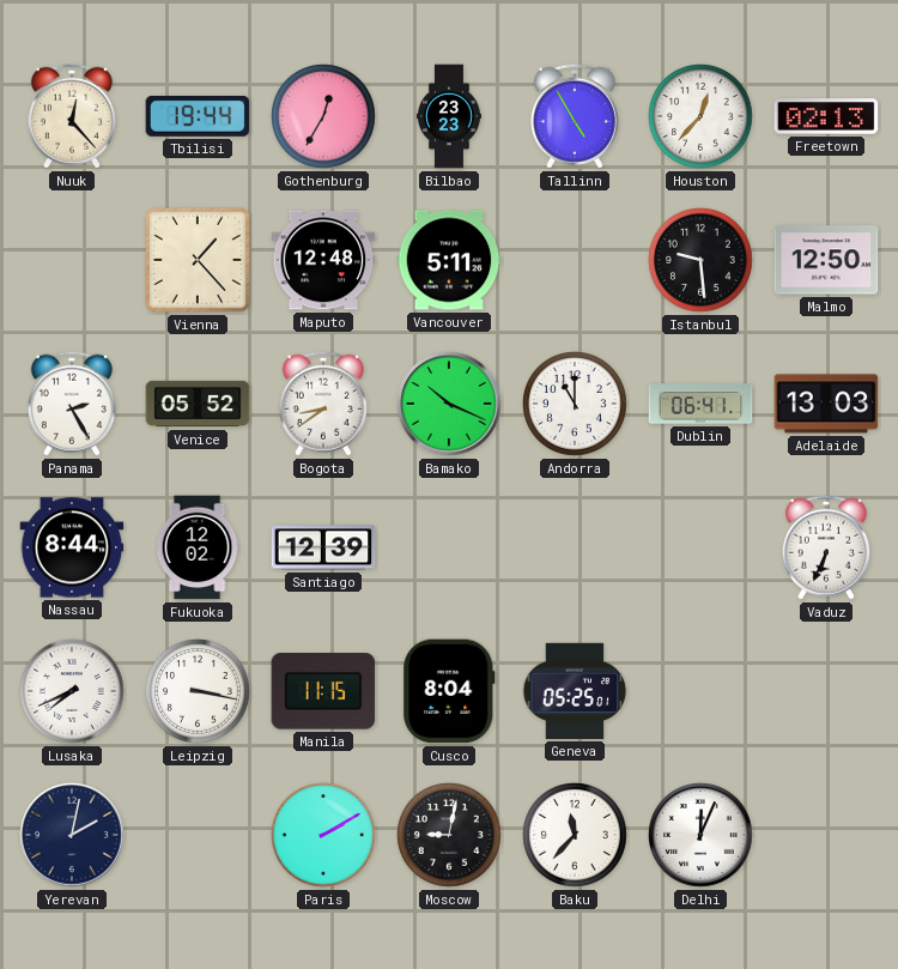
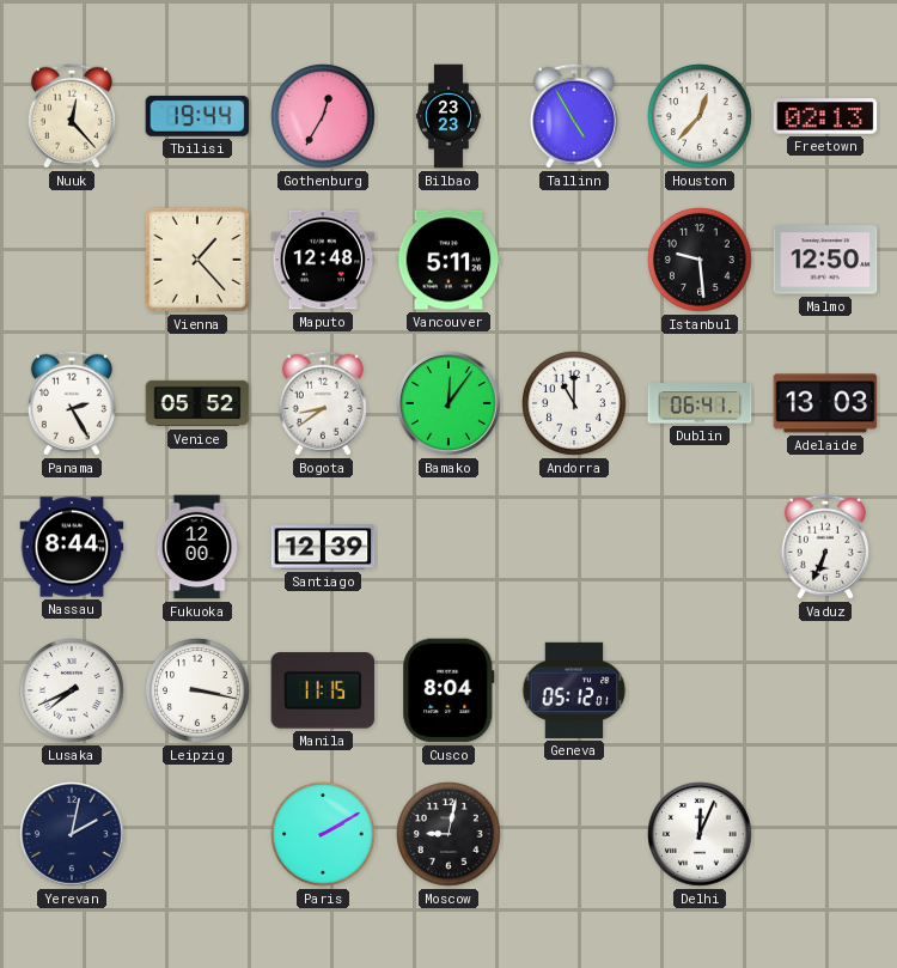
Bamako: 10:19 -> 12:06 (448, 403)
Fukuoka: 12:02 -> 12:00 (197, 547)
Geneva: 05:25 -> 05:12 (574, 690)
Baku: 11:37 -> none (576, 836)
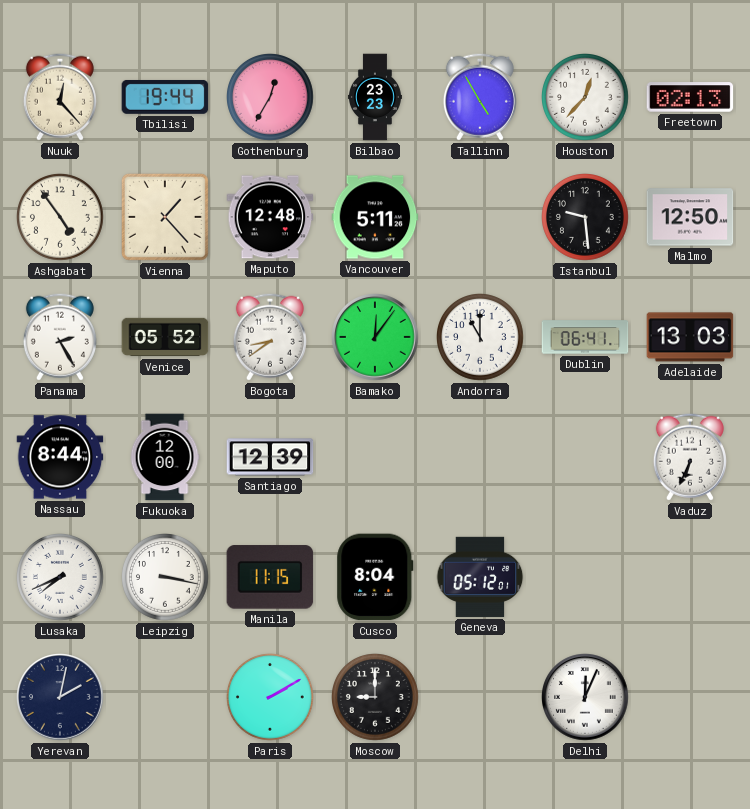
Ashgabat: none -> 4:54 (61, 218)
Moscow: 9:02 -> 9:00 (376, 698)
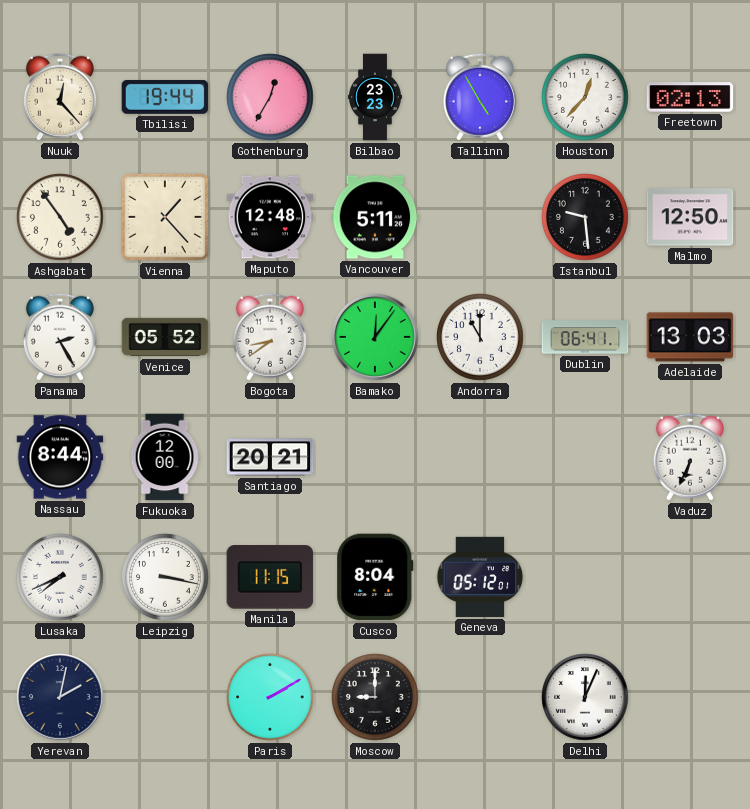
Santiago: 12:39 -> 20:21 (270, 457)
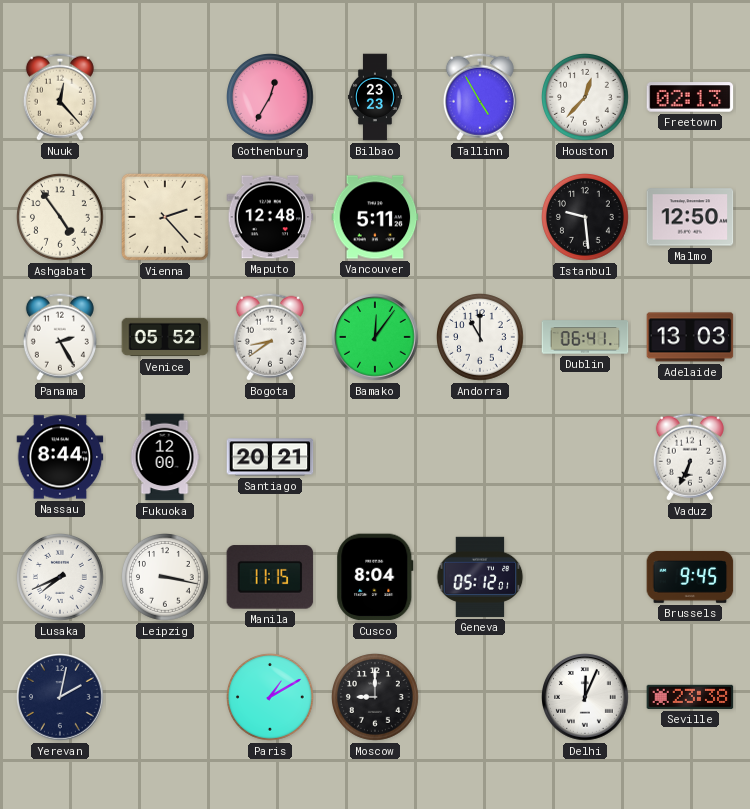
Tbilisi: 19:44 -> none (165, 97)
Vienna: 1:23 -> 2:23 (165, 217)
Brussels: none -> 9:45 (690, 577)
Paris: 2:10 -> 1:10 (271, 698)
Seville: none -> 23:38 (690, 697)
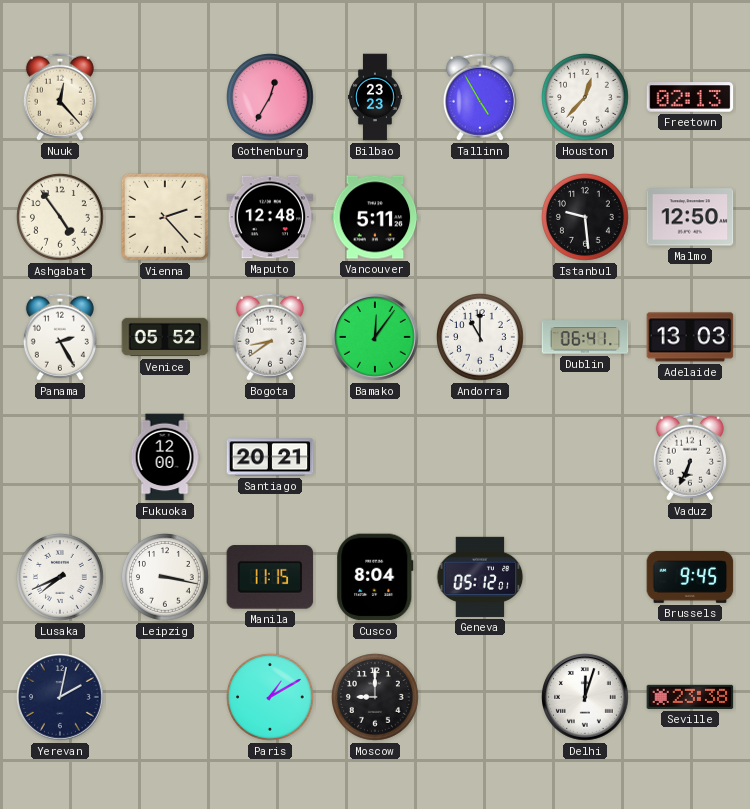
Nassau: 8:44 -> none (60, 457)
Delhi: 12:04 -> 12:03 (585, 697)
